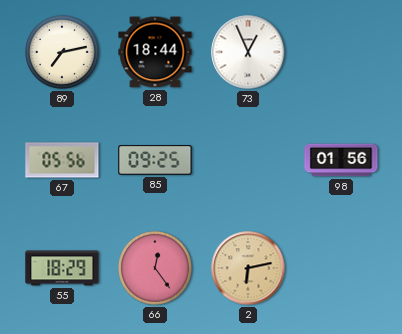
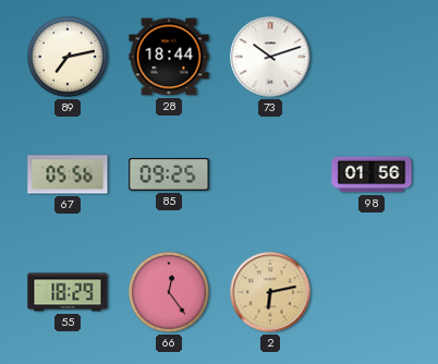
73: 12:56 -> 10:12 (270, 57)
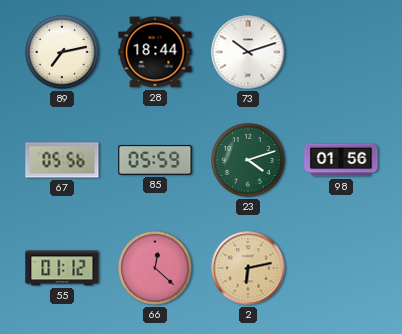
85: 09:25 -> 05:59 (155, 160)
23: none -> 4:12 (249, 161)
55: 18:29 -> 01:12 (62, 268)
66: 12:24 -> 12:22 (156, 269)
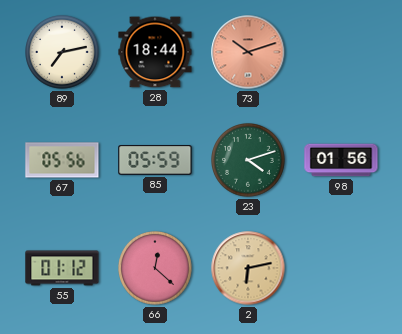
73 dial: white -> salmon (248, 52)
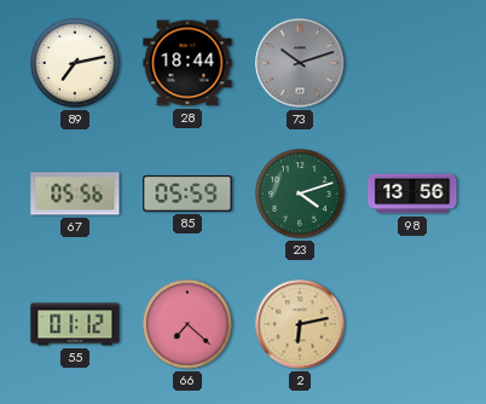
73 dial: salmon -> grey (300, 63)
98: 01:56 -> 13:56 (412, 194)
66: 12:22 -> 7:22 (189, 325)
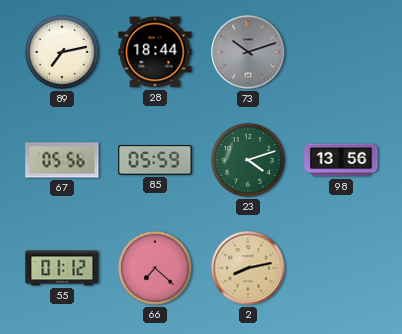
2: 6:13 -> 8:13 (248, 268)
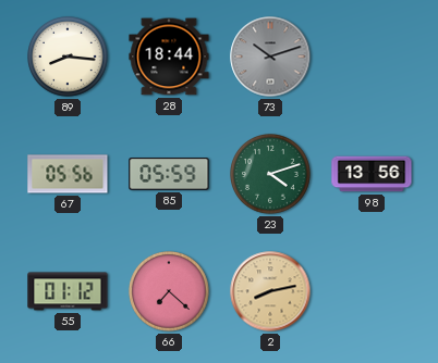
89: 7:13 -> 8:16 (69, 58)
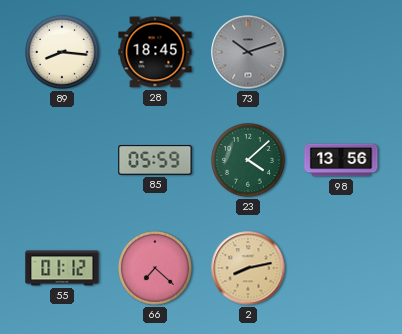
28: 18:44 -> 18:45 (155, 52)
67: 05:56 -> none (68, 174)
23: 4:12 -> 4:08 (249, 161)
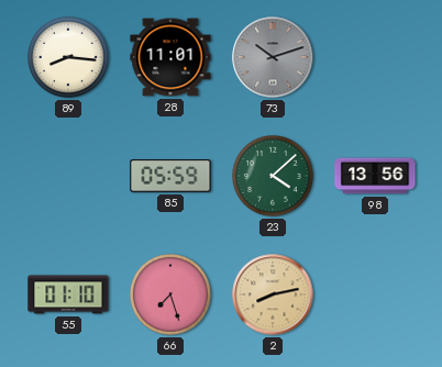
28: 18:45 -> 11:01 (170, 57)
55: 01:12 -> 01:10 (68, 294)
66: 7:22 -> 7:27 (172, 296)
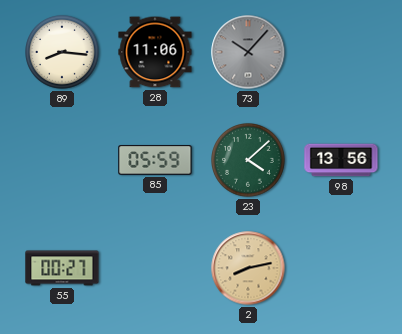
28: 11:01 -> 11:06 (155, 52)
73: 10:12 -> 10:07 (248, 52)
55: 01:10 -> 00:27 (62, 268)
66: 7:27 -> none (172, 296)
